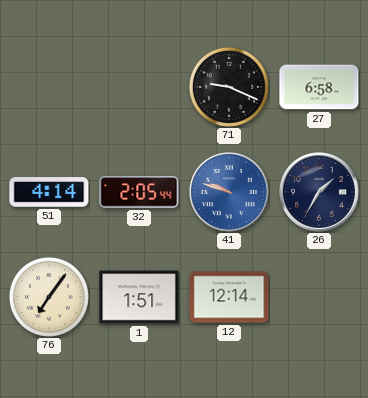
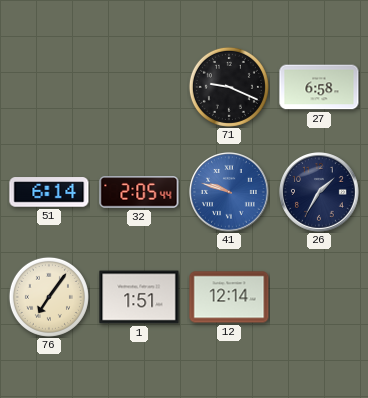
51: 4:14 -> 6:14 (49, 192)
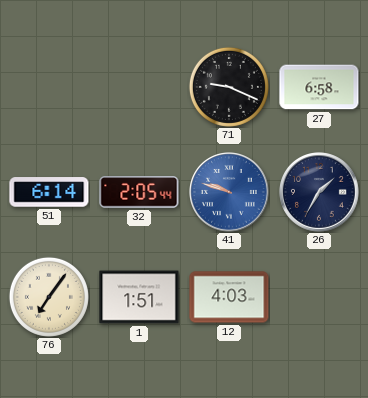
12: 12:14 -> 4:03 (229, 297)
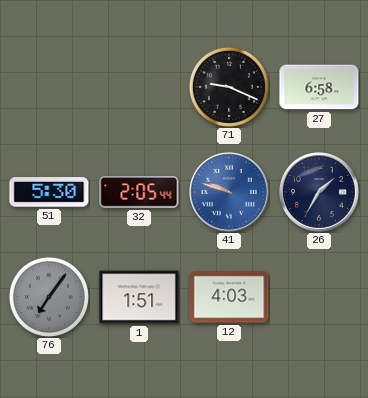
51: 6:14 -> 5:30 (49, 192)
76 dial: cream -> grey (49, 297)
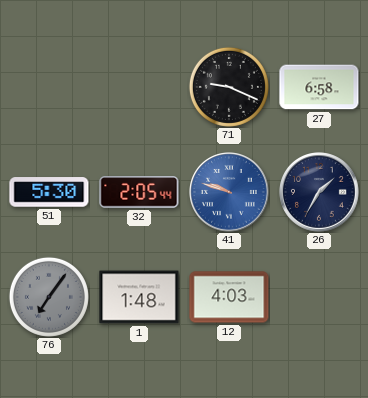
1: 1:51 -> 1:48 (139, 297)
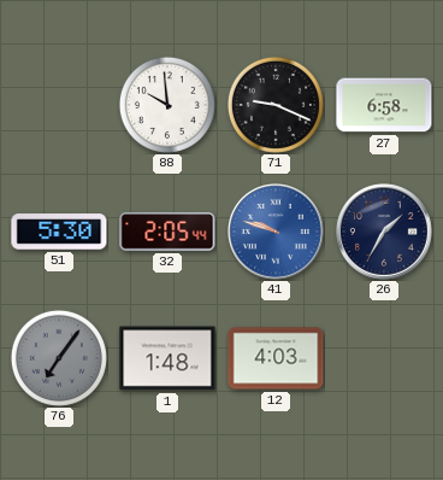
88: none -> 9:59 (167, 105)
